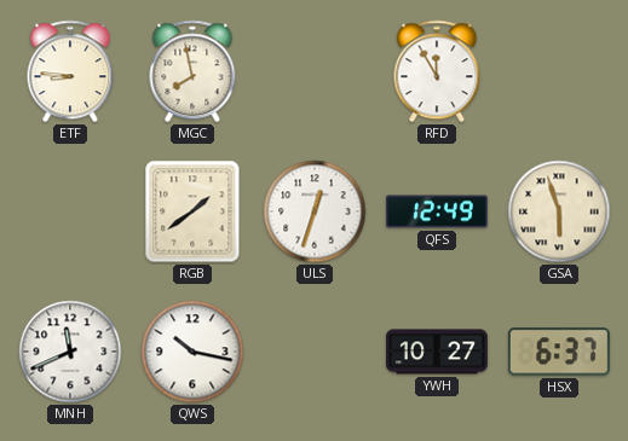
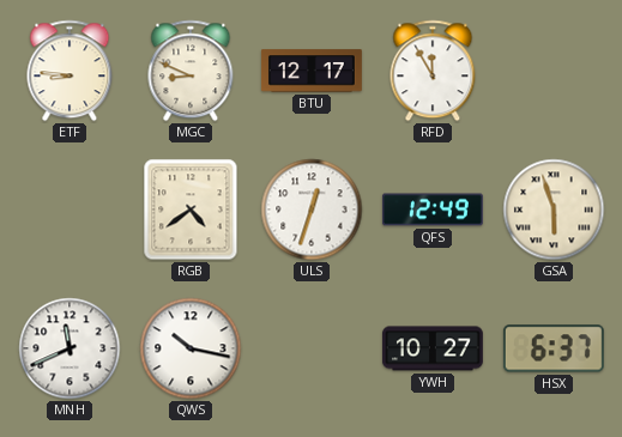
MGC: 7:58 -> 8:49 (191, 71)
BTU: none -> 12:17 (312, 71)
RGB: 1:39 -> 4:39 (191, 210)
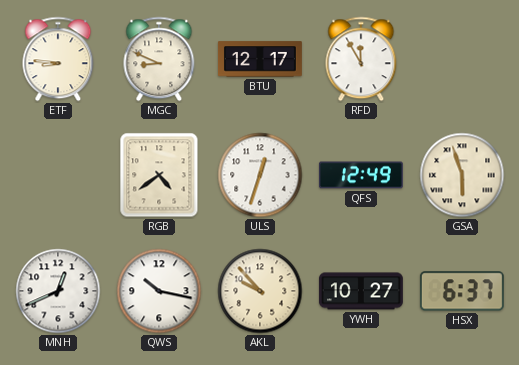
MNH: 11:41 -> 12:41 (58, 291)
AKL: none -> 9:53 (260, 291)
